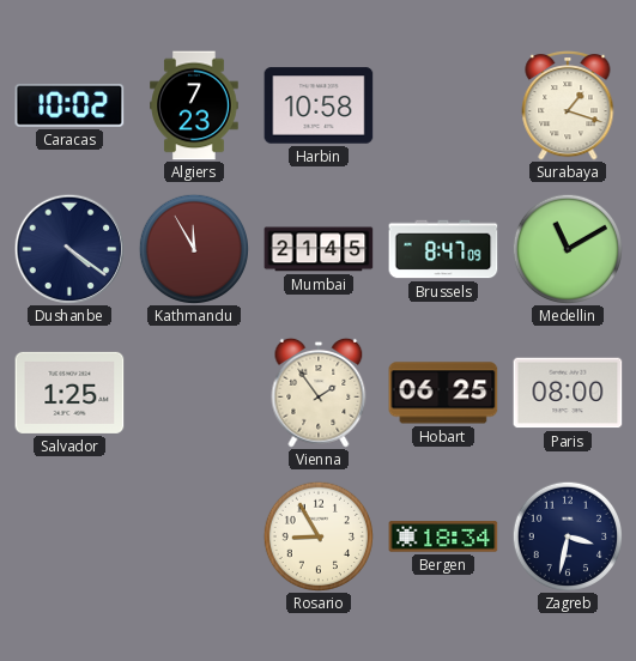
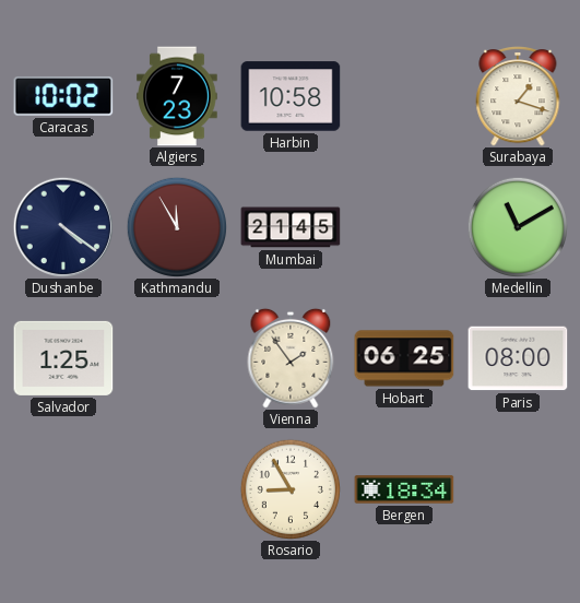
Brussels: 8:47 -> none (443, 249)
Zagreb: 3:32 -> none (567, 535)
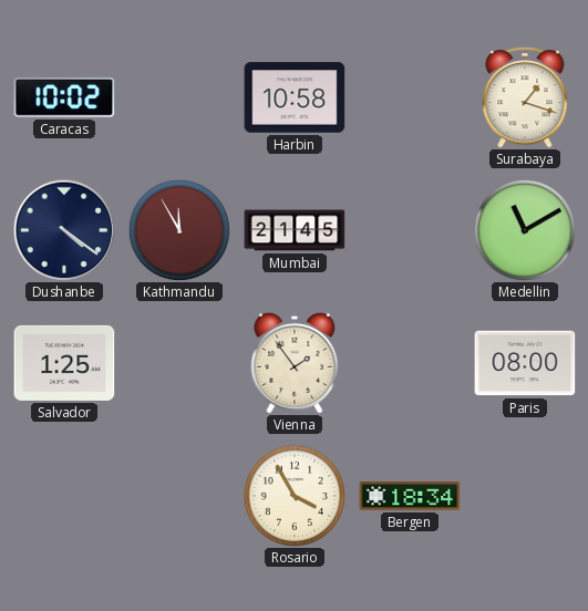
Algiers: 7:23 -> none (177, 96)
Hobart: 06:25 -> none (404, 358)
Rosario: 8:55 -> 3:55 (293, 495)
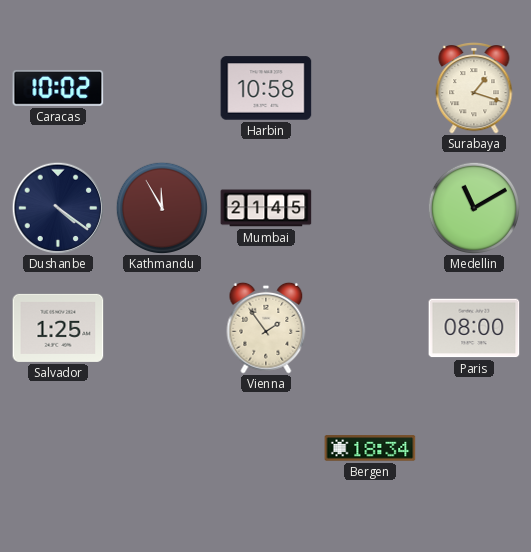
Rosario: 3:55 -> none (293, 495)
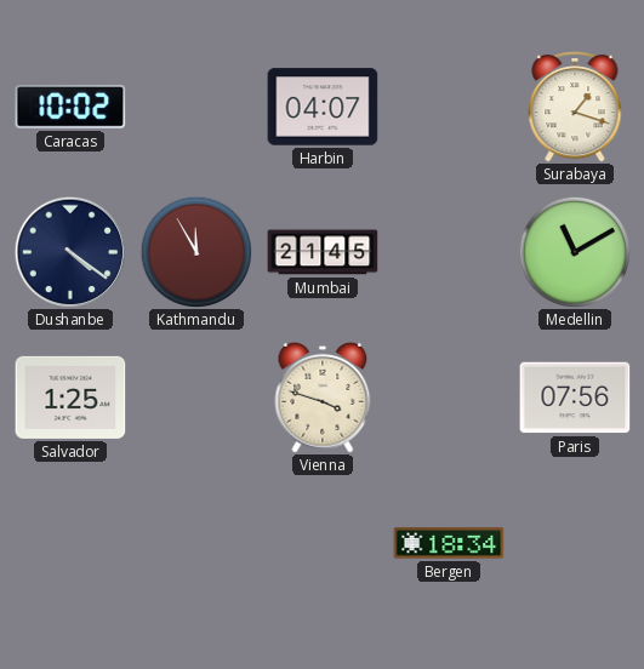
Harbin: 10:58 -> 04:07 (323, 107)
Vienna: 1:54 -> 3:48 (323, 398)
Paris: 08:00 -> 07:56 (575, 398)
